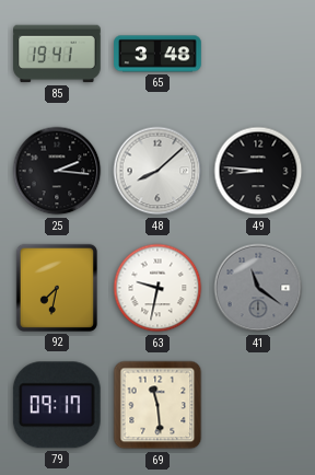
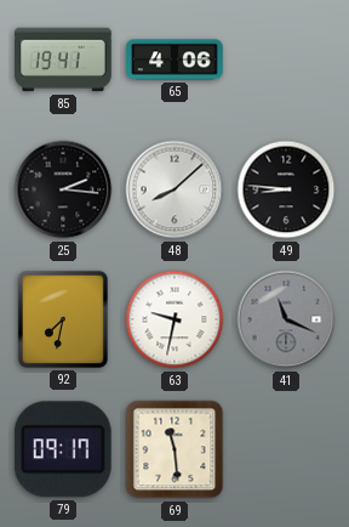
65: 3:48 -> 4:06 (174, 59)
41: 11:21 -> 11:19 (286, 319)
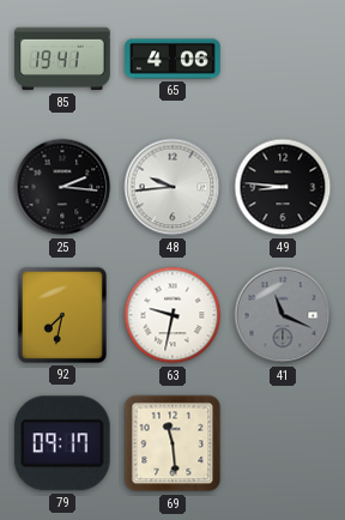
48: 8:08 -> 9:44 (172, 187)
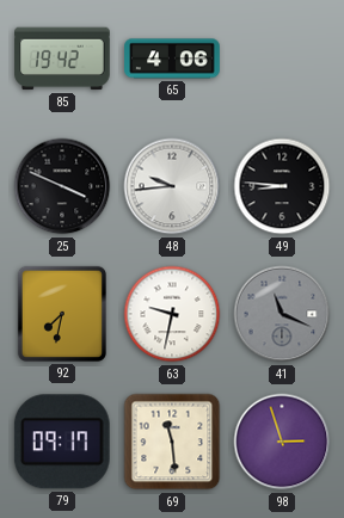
85: 19:41 -> 19:42 (62, 58)
25: 2:16 -> 3:49 (62, 186)
98: none -> 2:57 (282, 442)
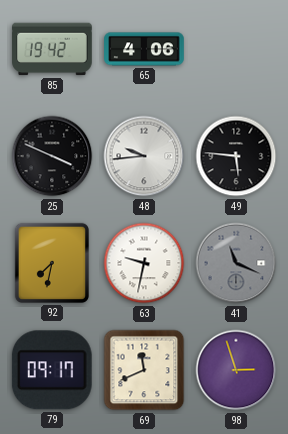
49: 8:46 -> 5:46 (236, 156)
69: 11:29 -> 11:41 (144, 370)
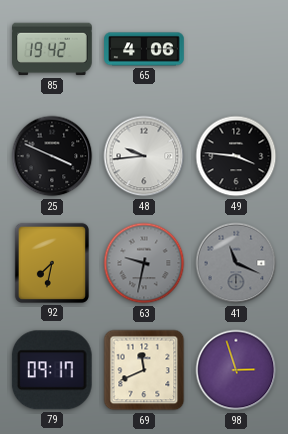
49: 5:46 -> 3:46 (236, 156)
63 dial: white -> grey (144, 263)
